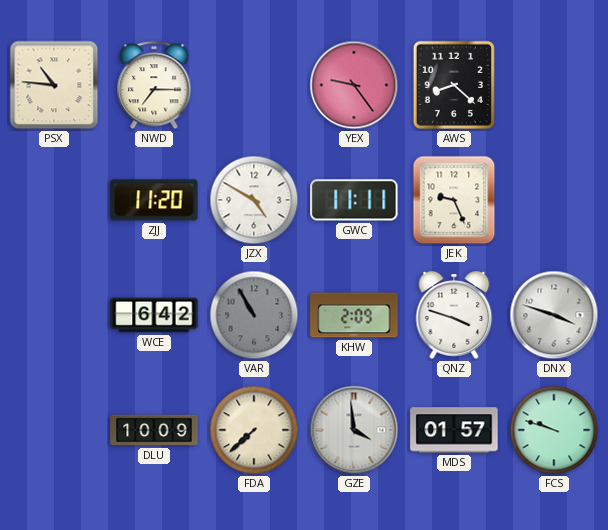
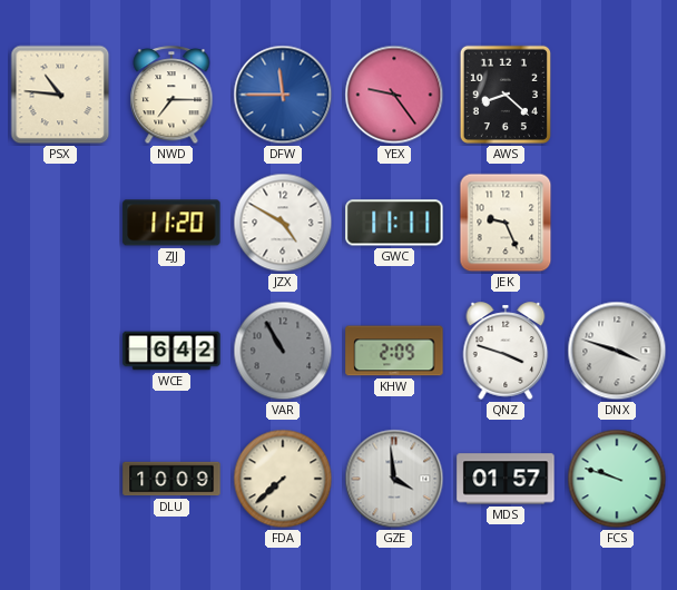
DFW: none -> 11:45 (283, 95)
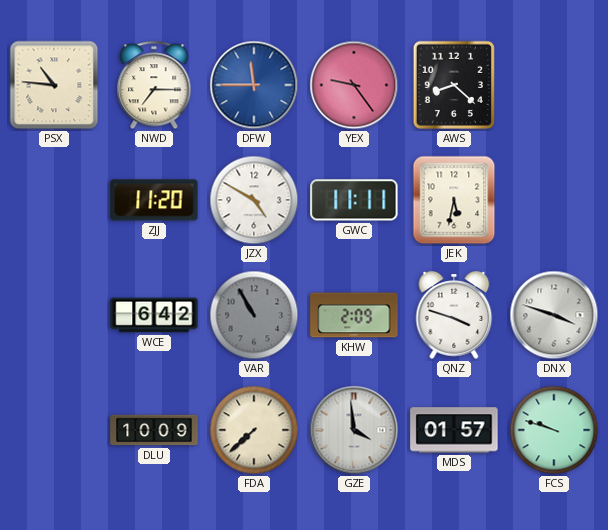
JEK: 9:26 -> 5:32 (454, 200)
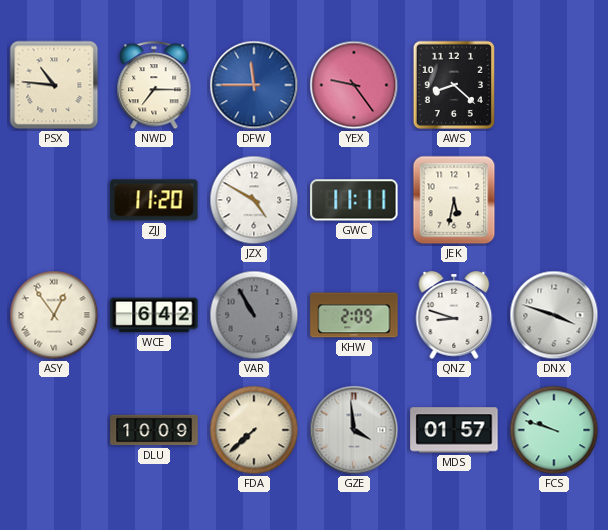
ASY: none -> 12:54 (54, 315)
QNZ: 3:48 -> 8:48 (454, 315)
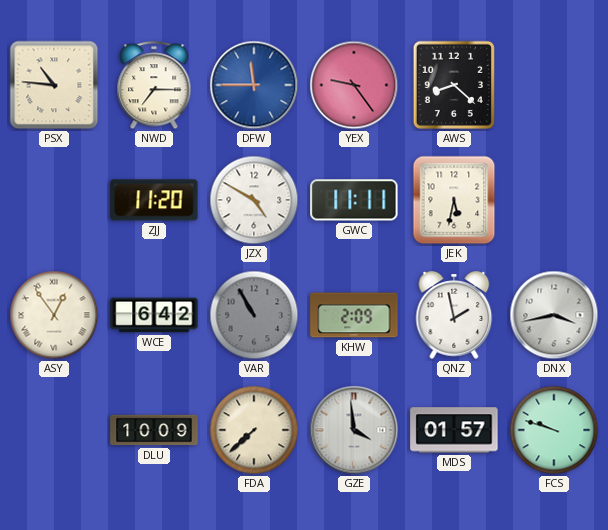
QNZ: 8:48 -> 1:58 (454, 315)
DNX: 3:48 -> 3:43 (554, 315)
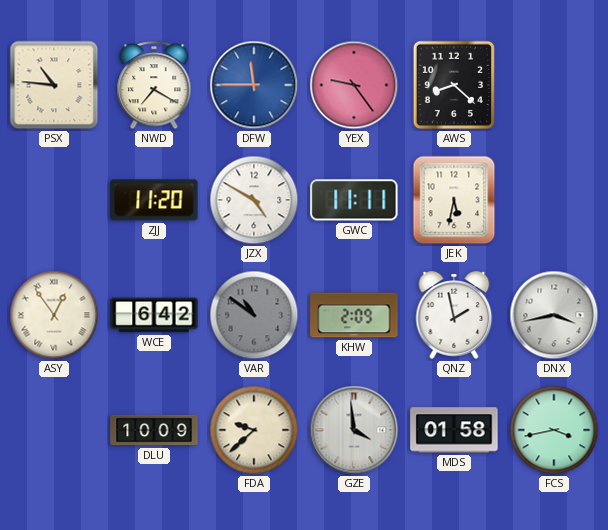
NWD: 7:15 -> 7:20 (154, 86)
VAR: 10:55 -> 10:51 (254, 315)
FDA: 7:38 -> 9:38 (254, 430)
MDS: 01:57 -> 01:58 (454, 430)
FCS: 9:48 -> 3:43 (554, 430)
